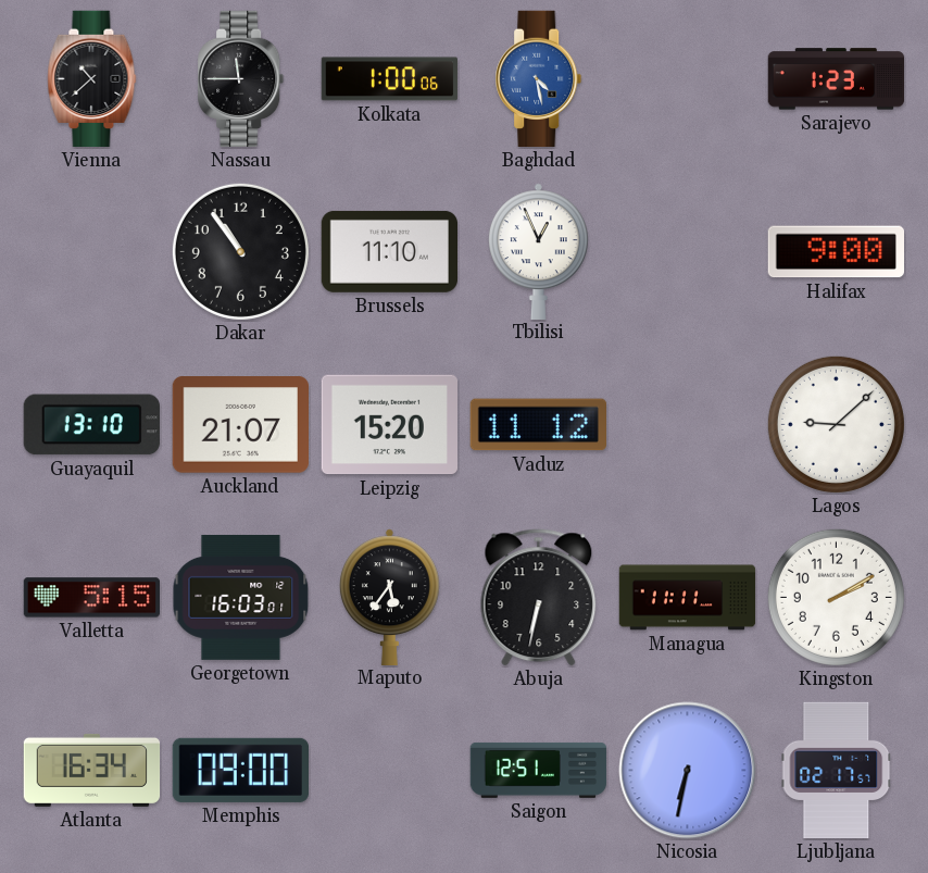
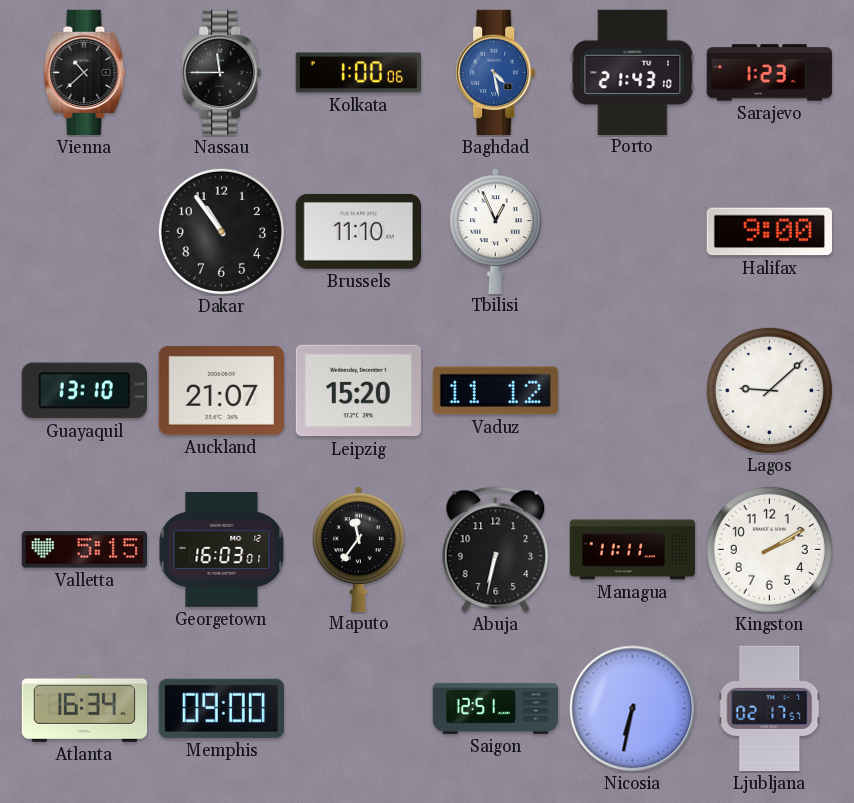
Porto: none -> 21:43 (633, 72)
Maputo: 5:36 -> 11:36 (358, 549)
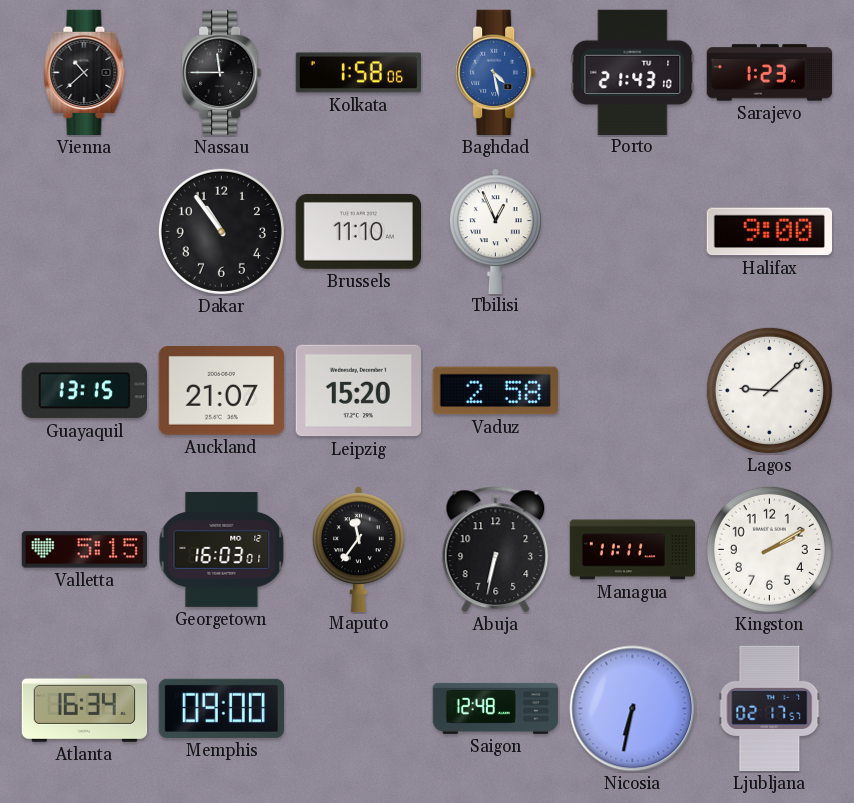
Kolkata: 1:00 -> 1:58 (359, 73)
Guayaquil: 13:10 -> 13:15 (84, 391)
Vaduz: 11:12 -> 2:58 (495, 391)
Saigon: 12:51 -> 12:48 (496, 708)
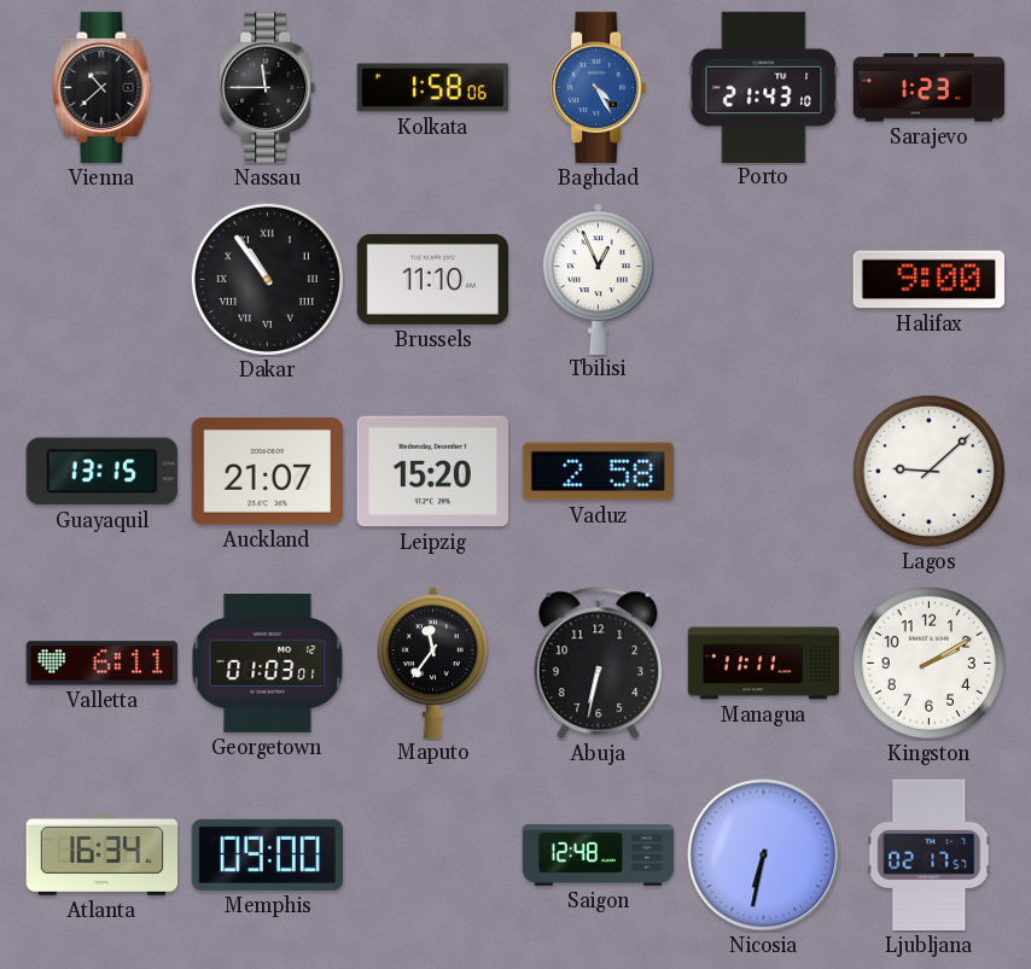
Baghdad: 4:28 -> 4:25 (599, 88)
Dakar numerals: Arabic -> Roman (267, 279)
Valletta: 5:15 -> 6:11 (103, 664)
Georgetown: 16:03 -> 01:03 (268, 662)
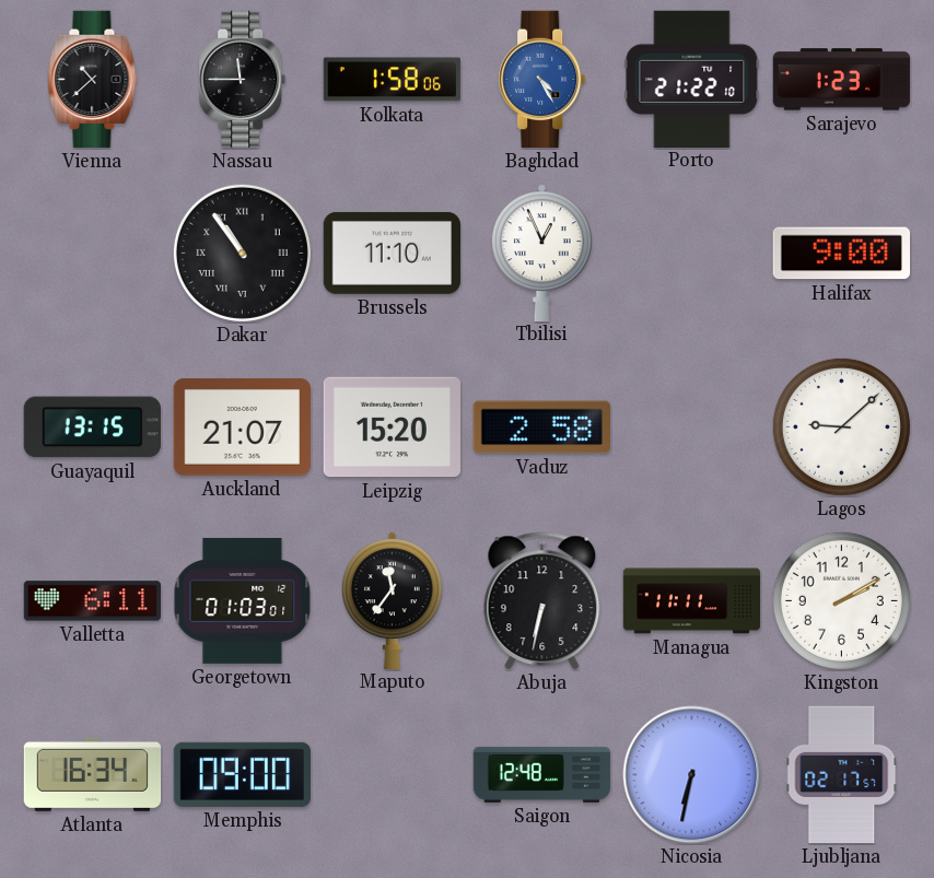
Porto: 21:43 -> 21:22 (692, 79)
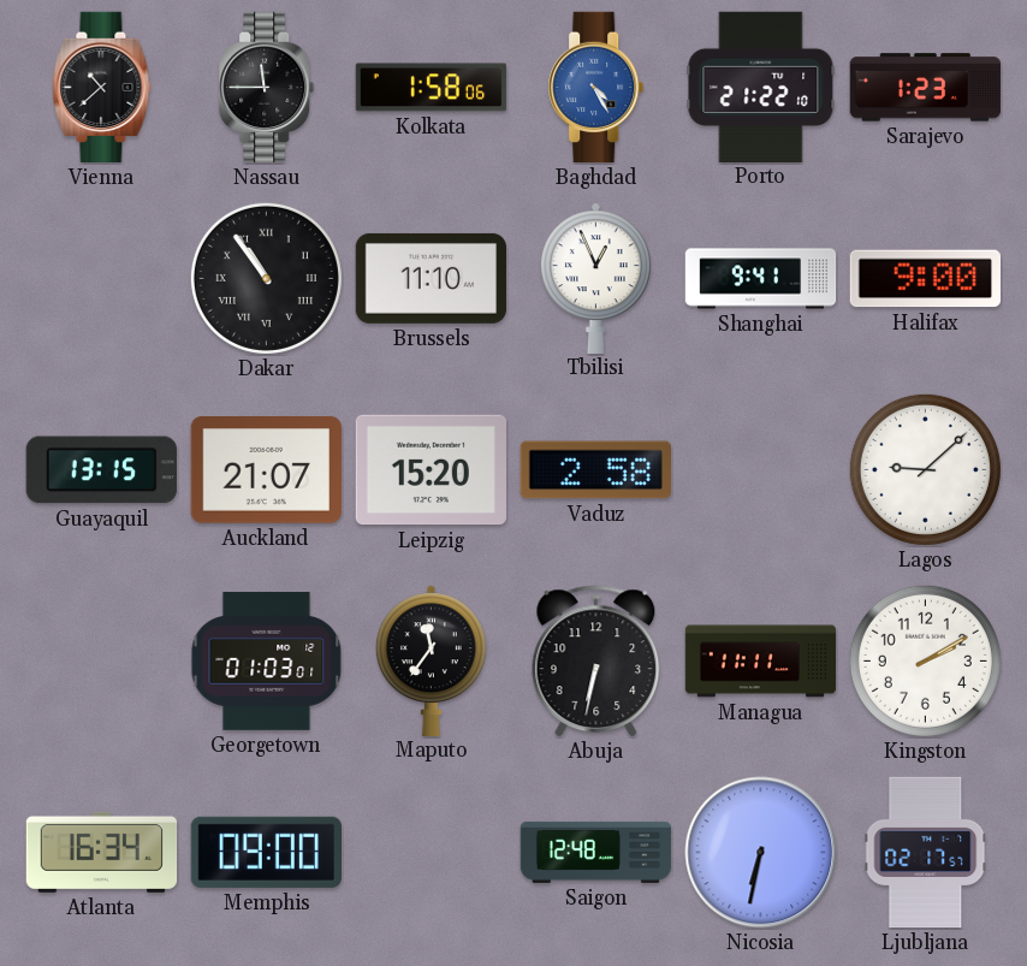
Shanghai: none -> 9:41 (761, 279)
Valletta: 6:11 -> none (93, 601)
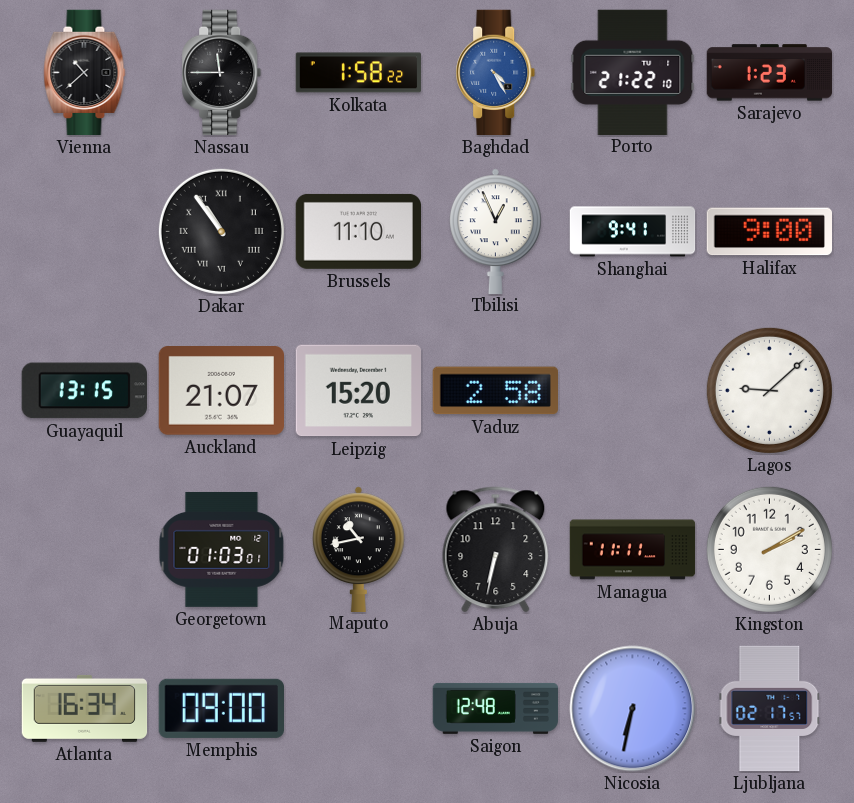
Kolkata: 1:58:06 -> 1:58:22 (359, 73)
Maputo: 11:36 -> 10:43 (358, 549)
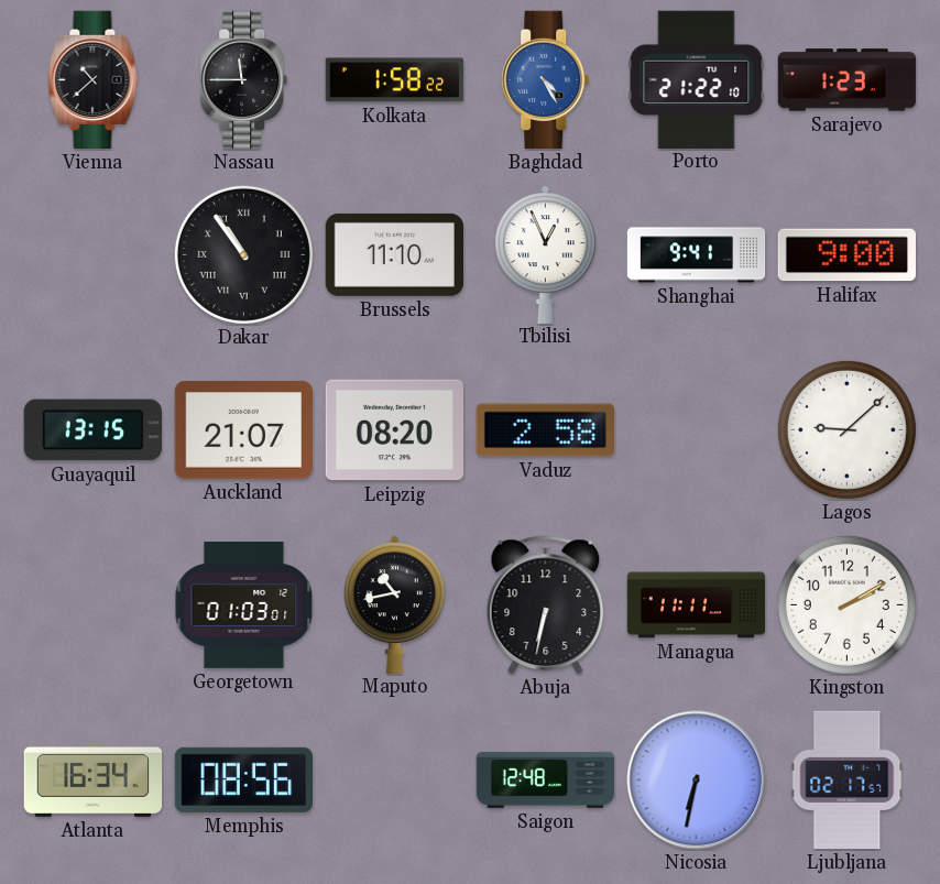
Leipzig: 15:20 -> 08:20 (394, 430)
Memphis: 09:00 -> 08:56 (243, 779)
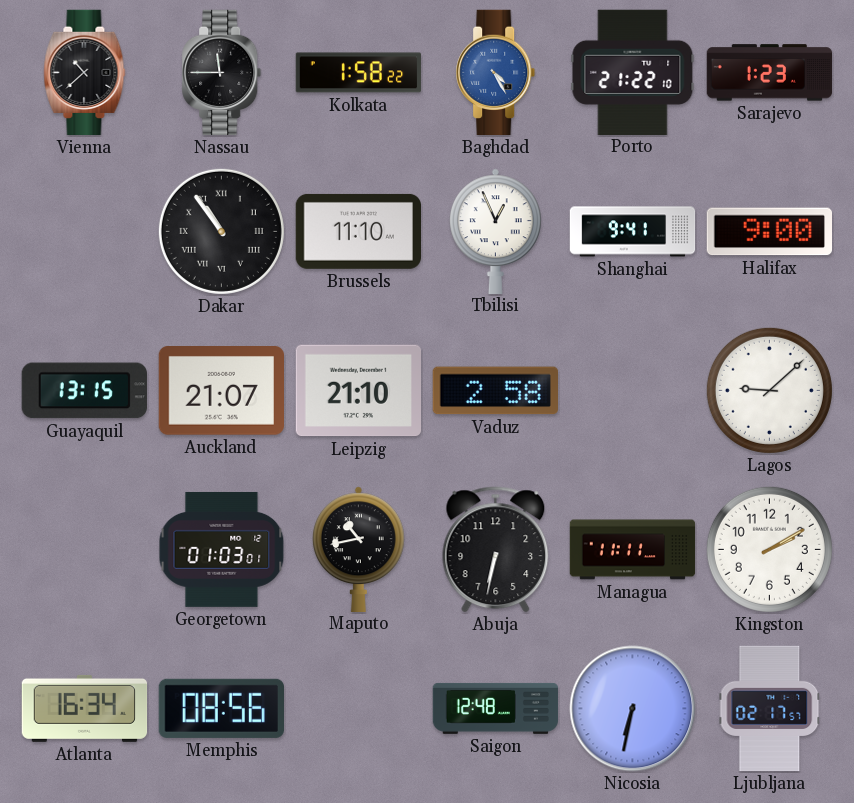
Leipzig: 08:20 -> 21:10 (358, 391)
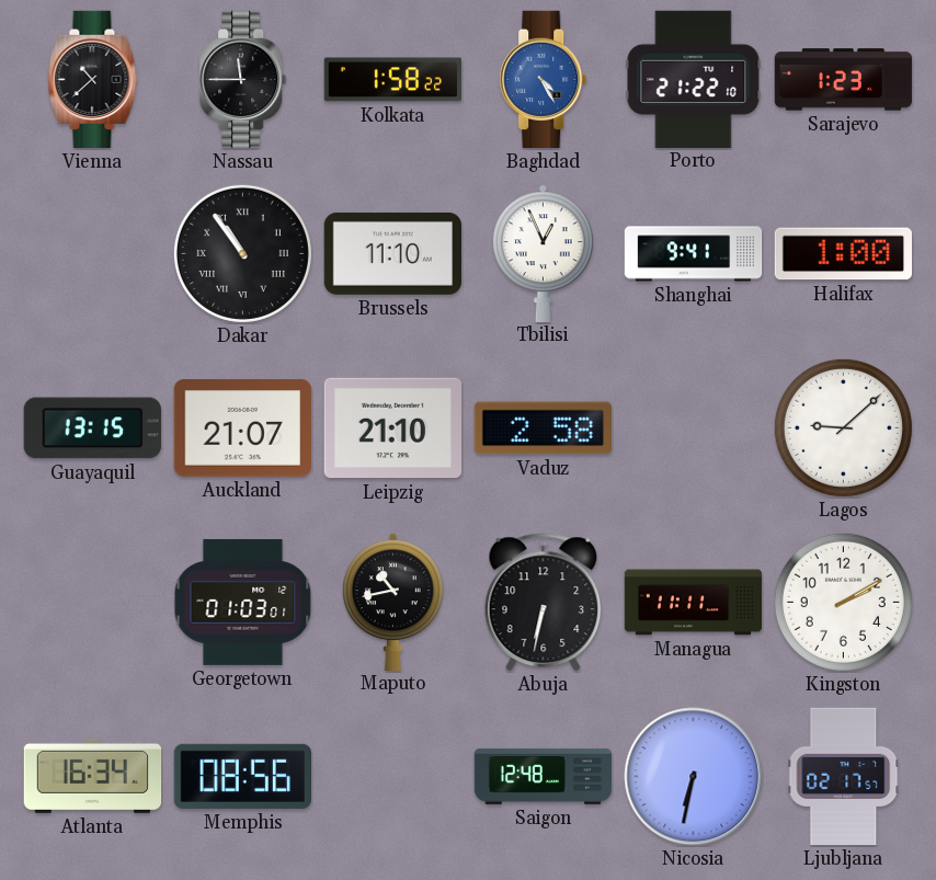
Halifax: 9:00 -> 1:00 (843, 254)
